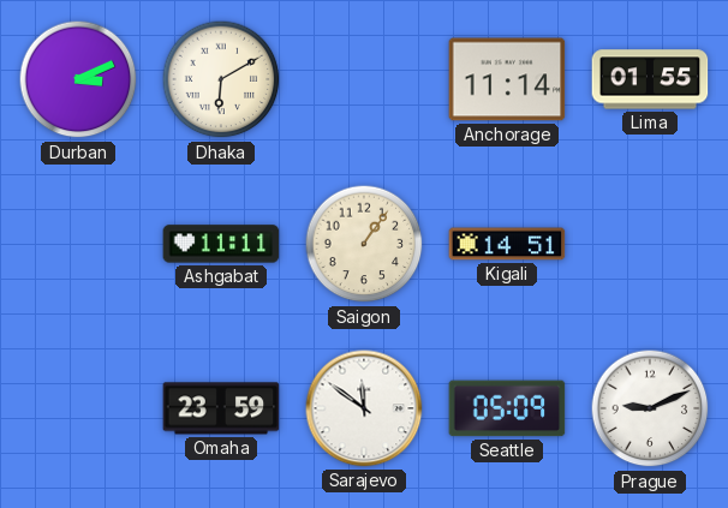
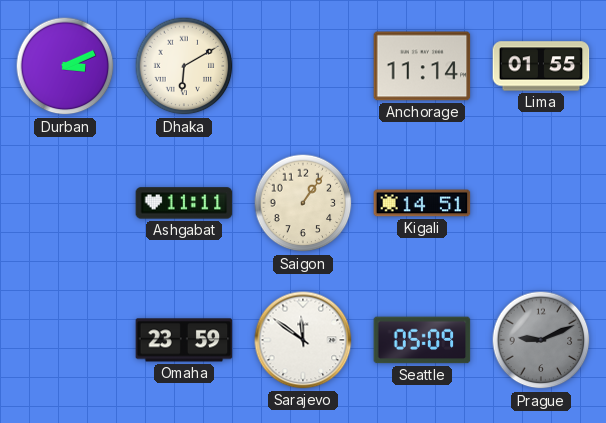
Prague dial: white -> grey (541, 340)
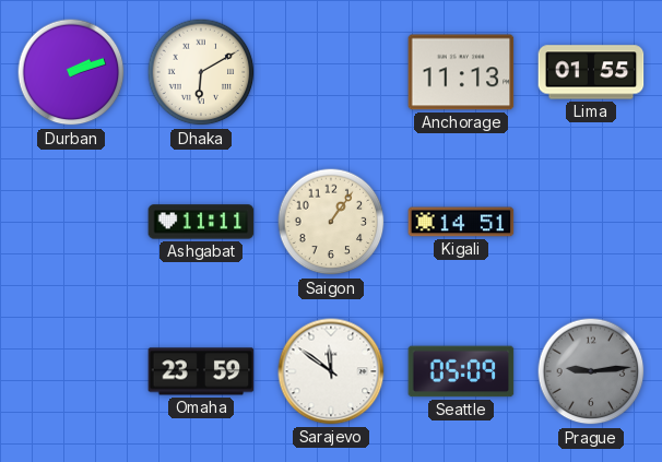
Durban: 3:11 -> 2:12 (71, 72)
Anchorage: 11:14 -> 11:13 (461, 72)
Prague: 9:11 -> 9:14 (591, 371)
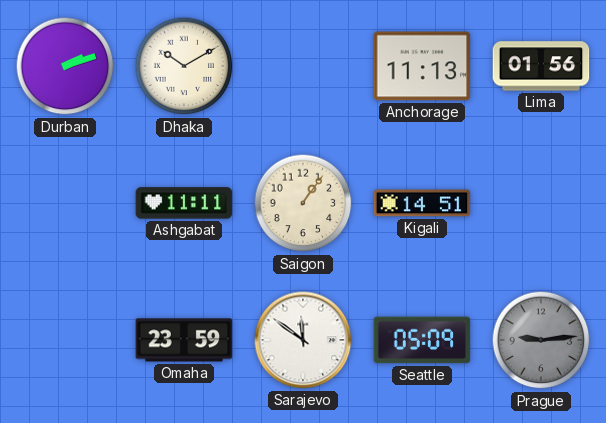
Dhaka: 6:10 -> 10:10 (184, 66)
Lima: 01:55 -> 01:56 (541, 66)
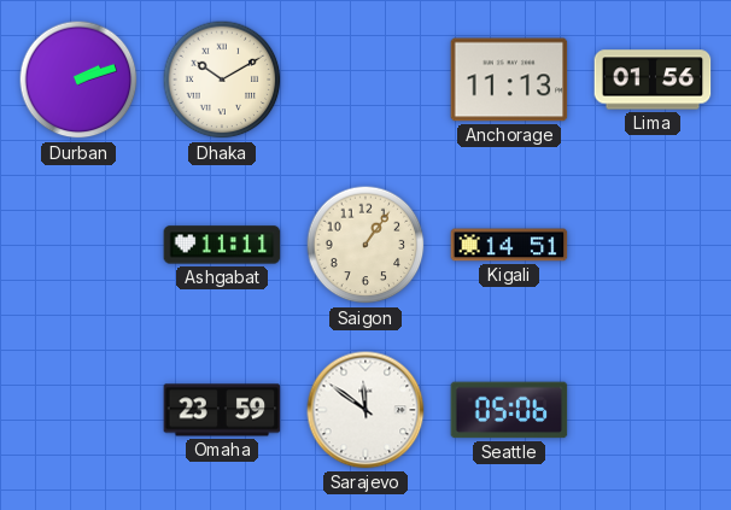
Seattle: 05:09 -> 05:06 (509, 410)
Prague: 9:14 -> none (541, 340)
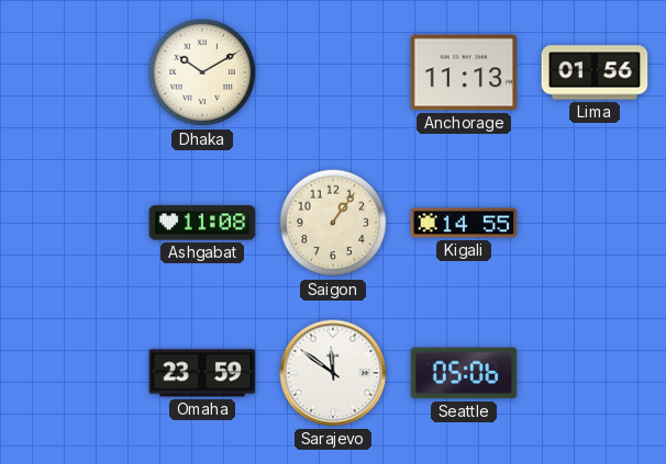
Durban: 2:12 -> none (78, 80)
Ashgabat: 11:11 -> 11:08 (202, 223)
Kigali: 14:51 -> 14:55 (464, 223)
